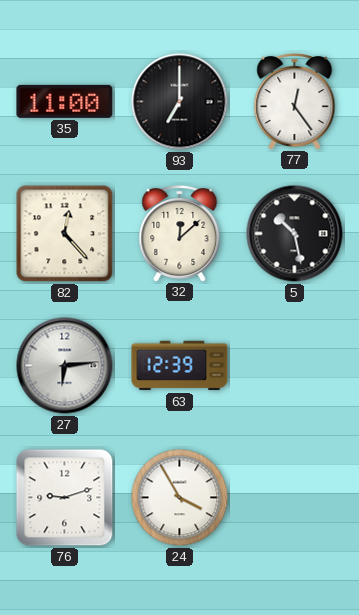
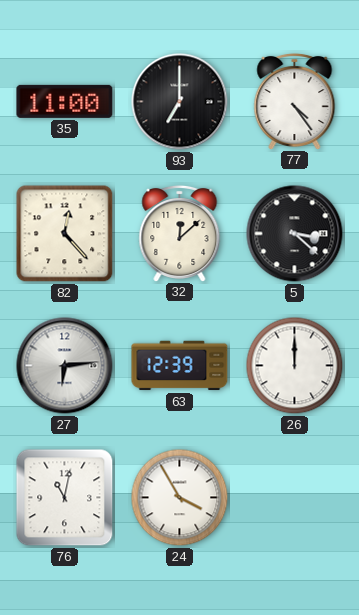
77: 12:24 -> 4:24 (295, 101)
5: 10:28 -> 3:22 (295, 234)
26: none -> 12:00 (295, 366)
76: 9:12 -> 11:02 (65, 498)
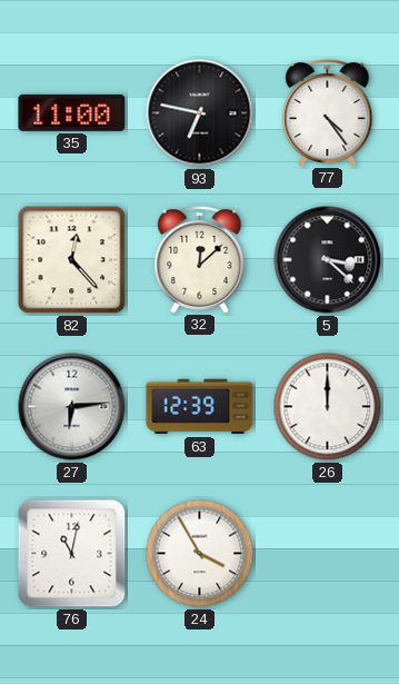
93: 7:00 -> 6:47 (200, 113)
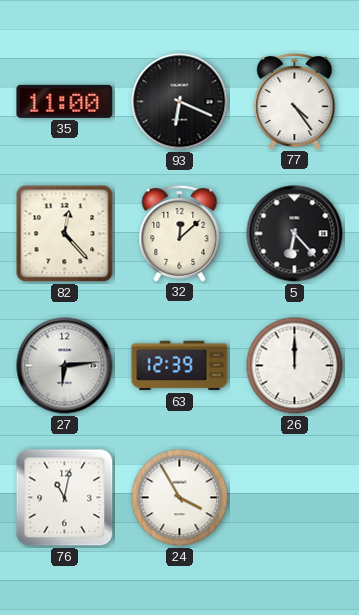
93: 6:47 -> 6:19 (180, 102)
5: 3:22 -> 6:23 (295, 234)
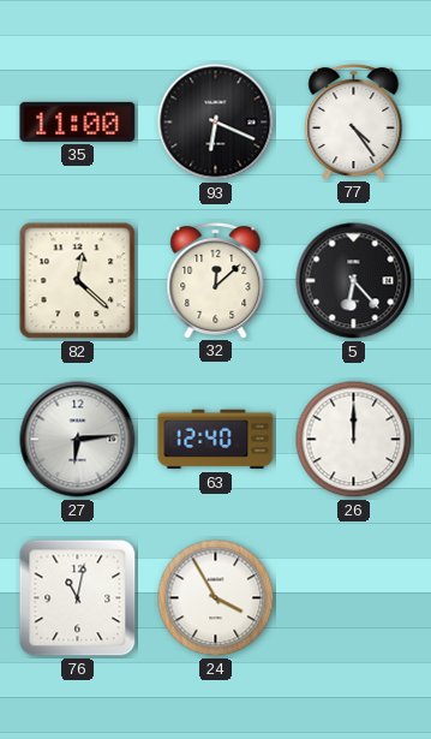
82: 12:23 -> 12:22 (78, 281)
63: 12:39 -> 12:40 (216, 440)
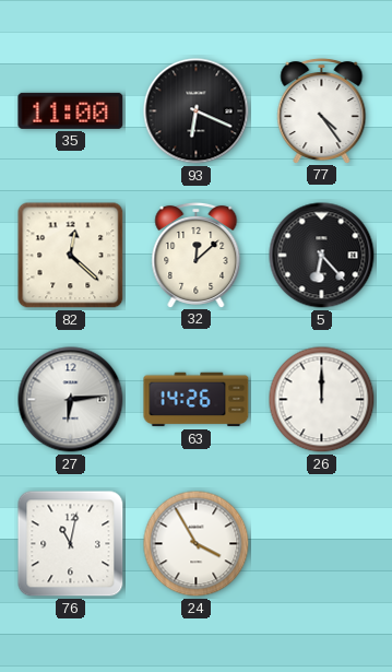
63: 12:40 -> 14:26 (197, 400)
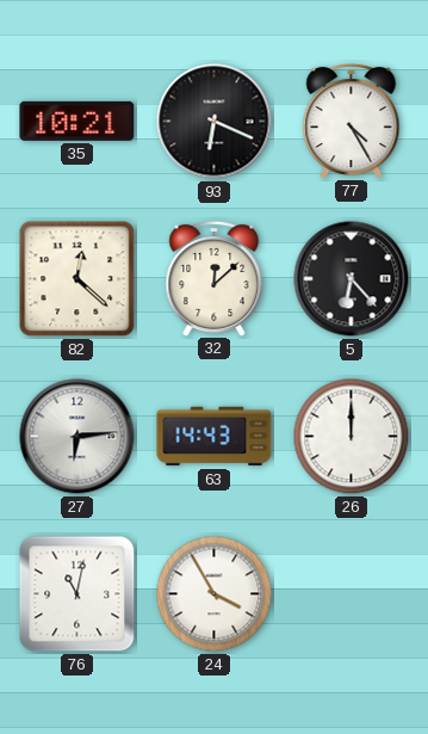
35: 11:00 -> 10:21 (77, 121)
77: 4:24 -> 4:25 (352, 121)
63: 14:26 -> 14:43 (215, 437)
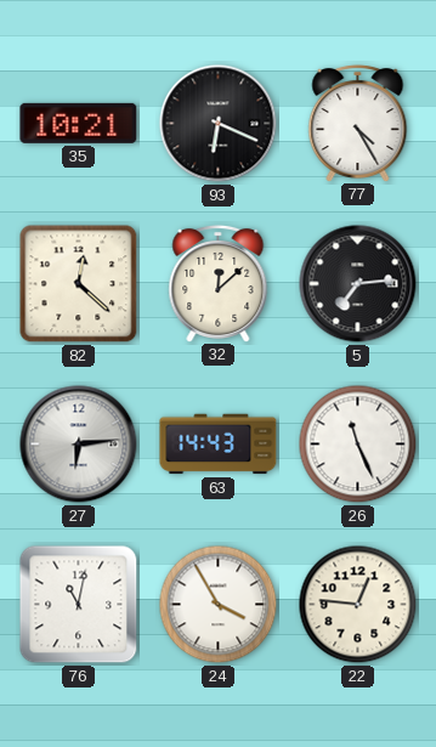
5: 6:23 -> 7:14 (358, 284)
26: 12:00 -> 11:26 (358, 445)
22: none -> 12:46 (358, 605)
